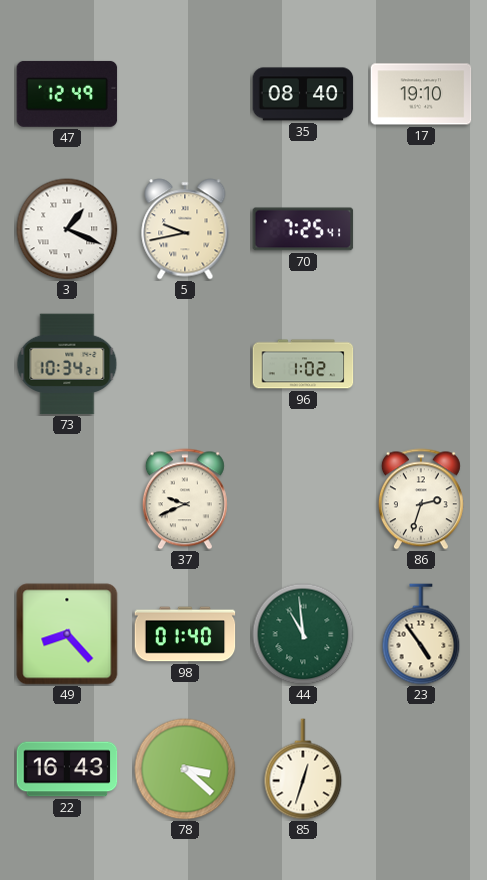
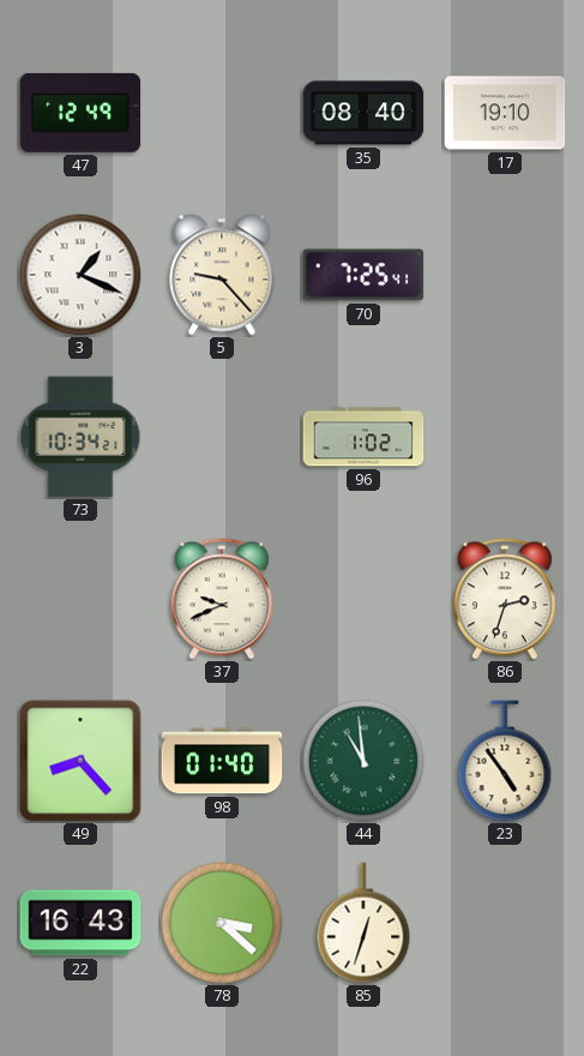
5: 9:43 -> 9:23 (222, 275)
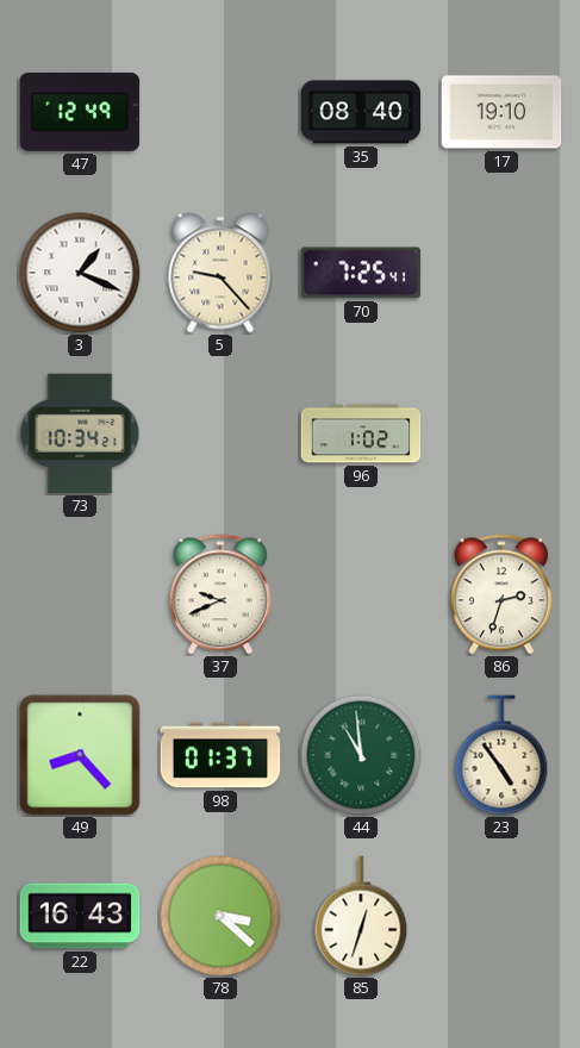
98: 01:40 -> 01:37 (220, 755)
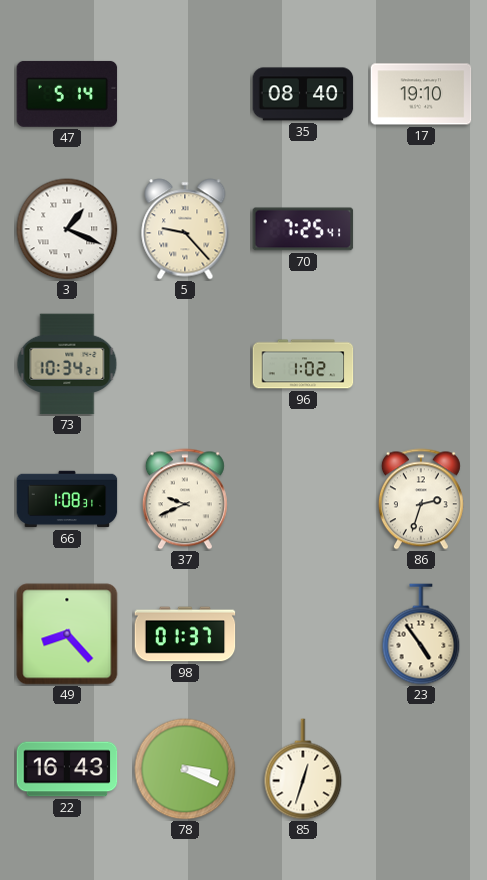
47: 12:49 -> 5:14 (67, 94)
66: none -> 1:08 (67, 499)
44: 10:59 -> none (361, 755)
78: 3:22 -> 3:19 (185, 769)
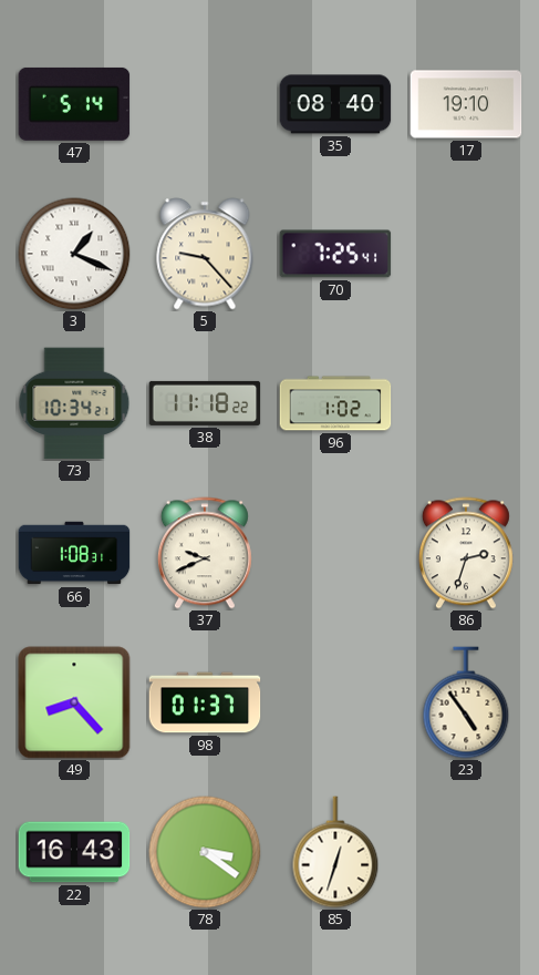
38: none -> 11:18 (205, 403)
78: 3:19 -> 3:21 (205, 852)
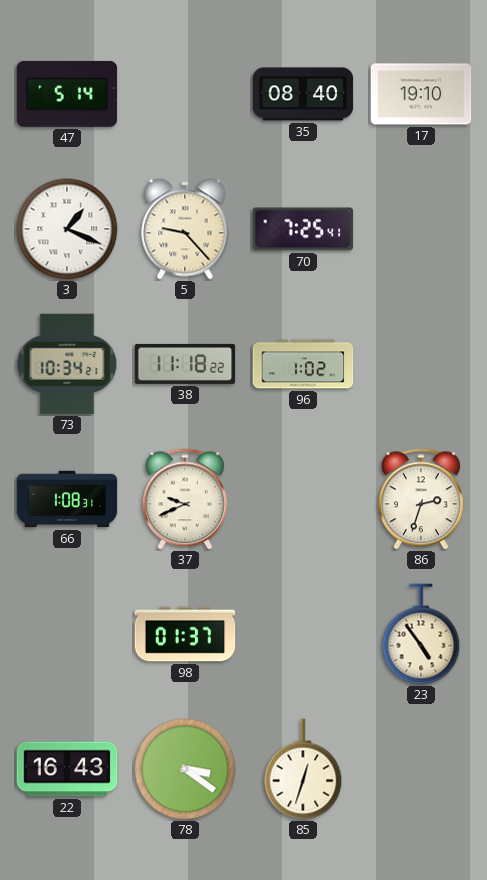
49: 8:23 -> none (74, 702)
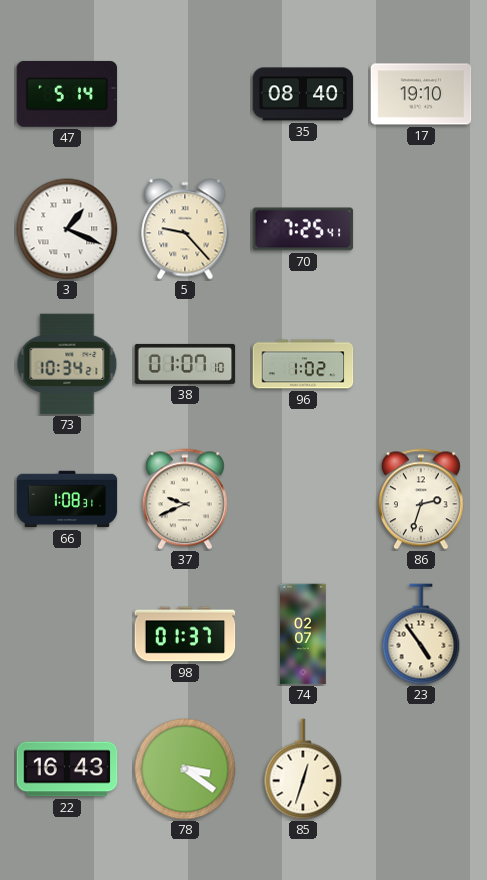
38: 11:18 -> 01:07 (185, 364)
74: none -> 02:07 (303, 634)
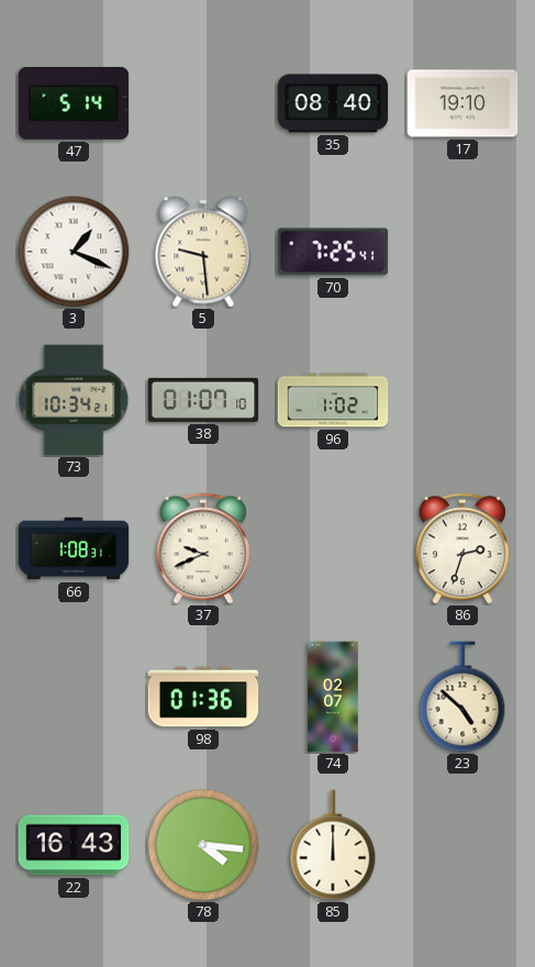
5: 9:23 -> 9:29 (203, 252)
98: 01:37 -> 01:36 (203, 697)
23: 4:54 -> 4:52 (462, 697)
78: 3:21 -> 4:16 (203, 845)
85: 12:33 -> 12:00 (333, 845)
